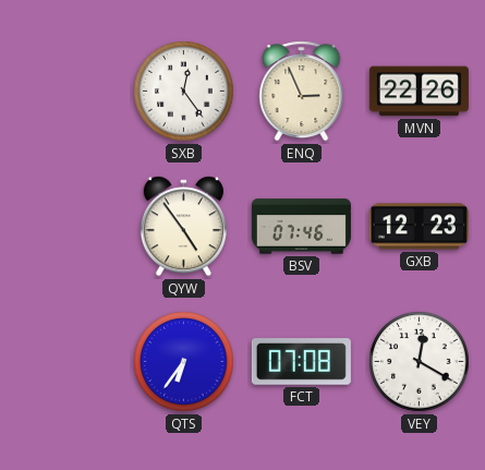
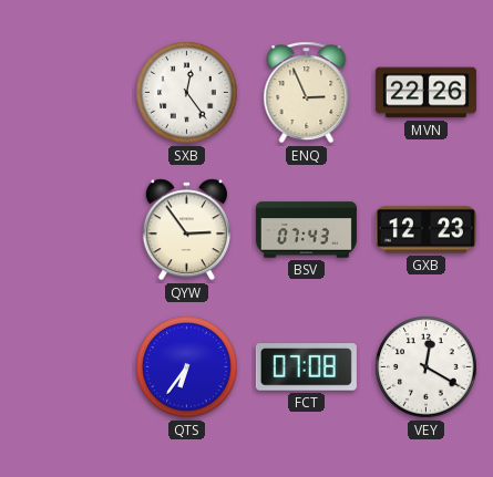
QYW: 4:54 -> 2:54 (186, 230)
BSV: 07:46 -> 07:43 (306, 230)
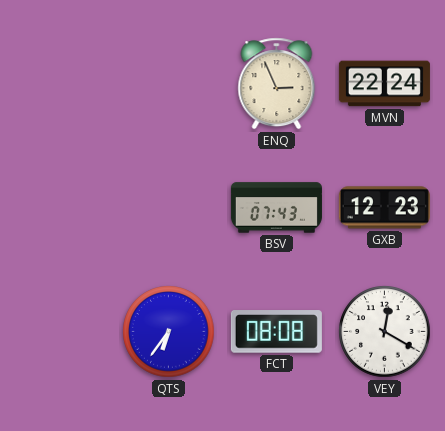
SXB: 12:24 -> none (187, 93)
MVN: 22:26 -> 22:24 (384, 84)
QYW: 2:54 -> none (186, 230)
FCT: 07:08 -> 08:08 (276, 332)
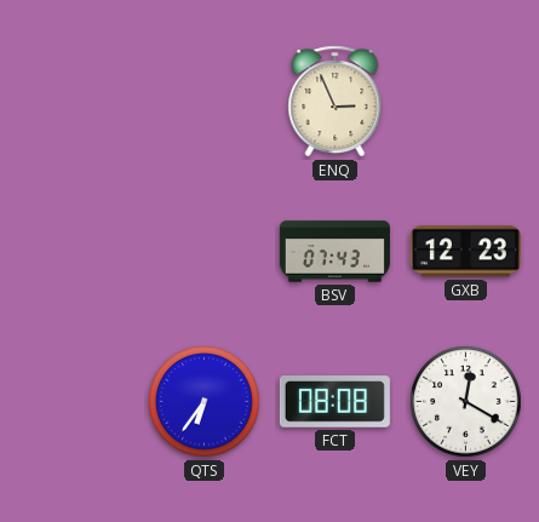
MVN: 22:24 -> none (384, 84)
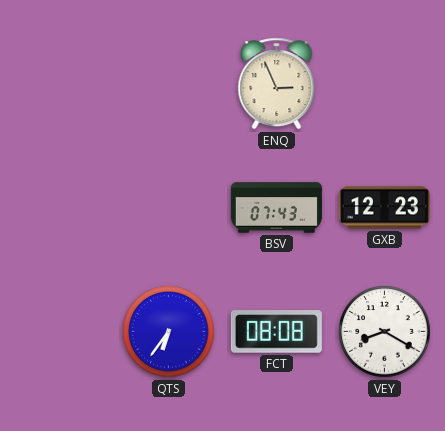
VEY: 12:20 -> 8:20 (385, 332)
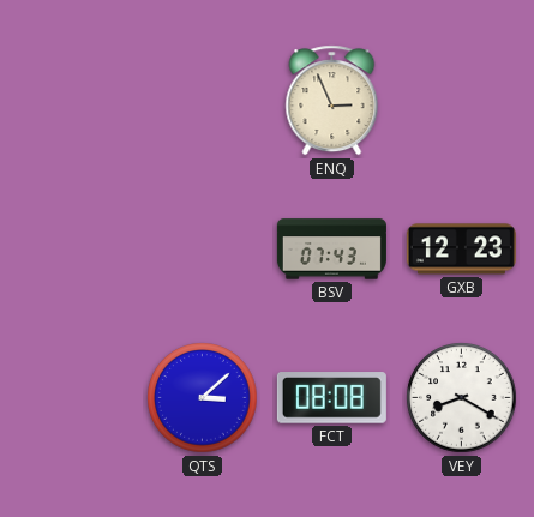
QTS: 6:36 -> 3:08 (203, 398)
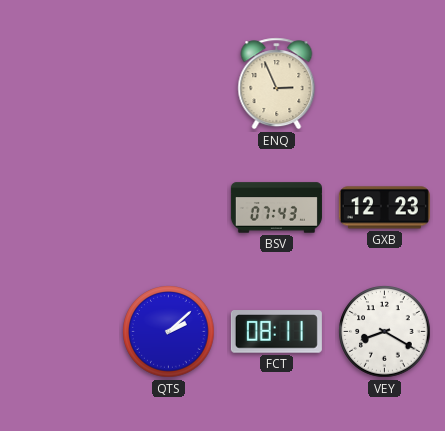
QTS: 3:08 -> 2:08 (169, 332)
FCT: 08:08 -> 08:11 (276, 332)
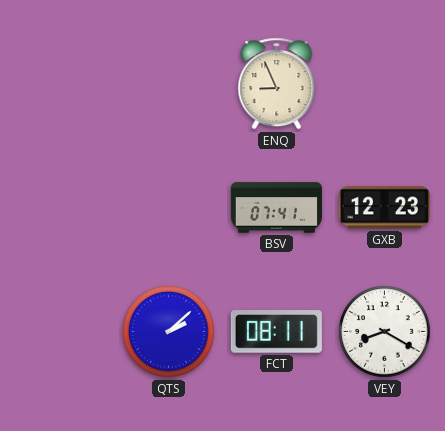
ENQ: 2:56 -> 8:56 (277, 84)
BSV: 07:43 -> 07:41 (276, 208)
